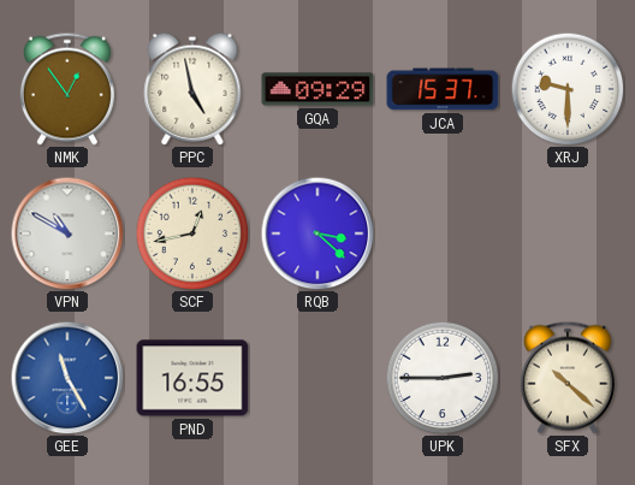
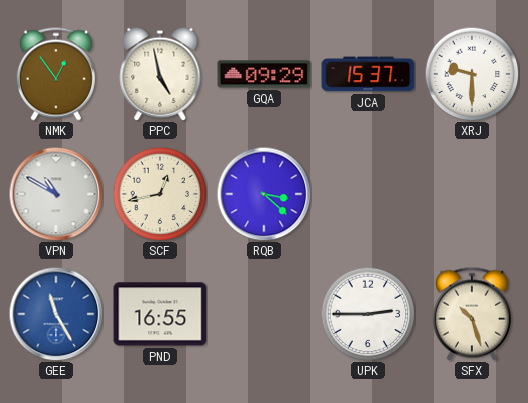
SFX: 10:22 -> 10:27 (472, 314)
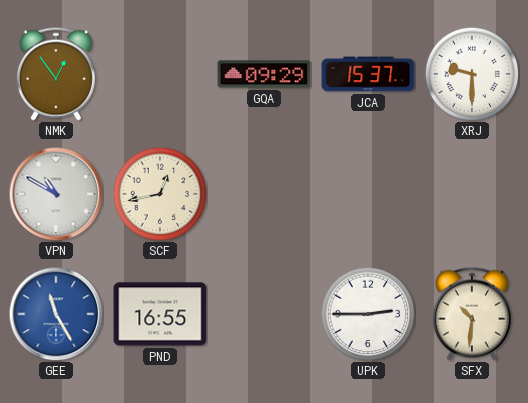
PPC: 4:58 -> none (160, 74)
RQB: 3:22 -> none (264, 194)
SFX: 10:27 -> 10:31 (472, 314)
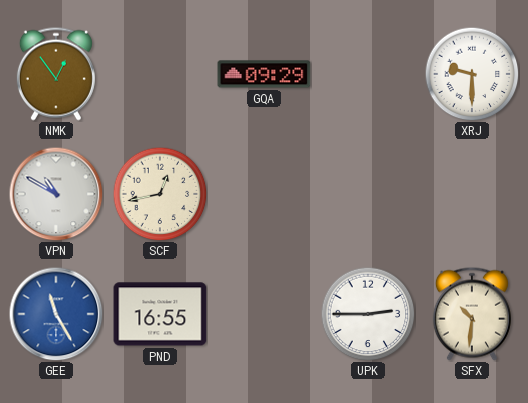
JCA: 15:37 -> none (368, 74)
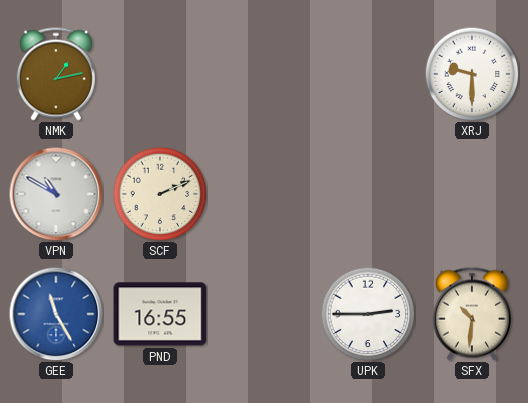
NMK: 12:54 -> 1:13 (56, 74)
GQA: 09:29 -> none (264, 74)
SCF: 12:43 -> 2:11 (160, 194)
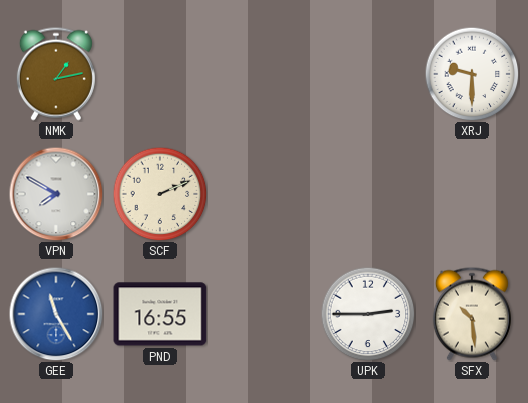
VPN: 10:50 -> 7:50 (56, 194)
SFX: 10:31 -> 10:29 (472, 314)
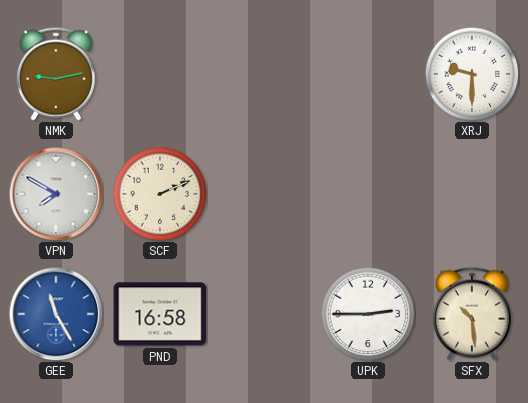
NMK: 1:13 -> 9:13 (56, 74)
PND: 16:55 -> 16:58 (160, 314)
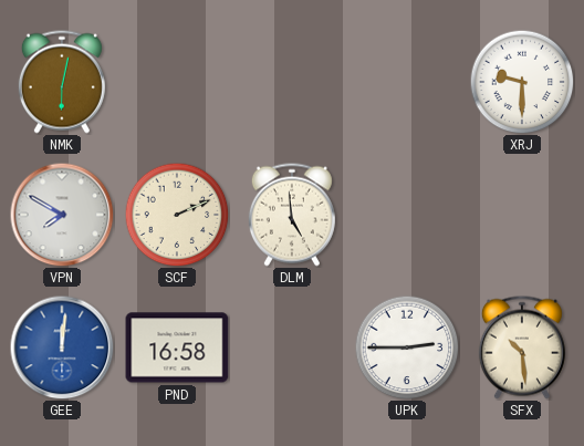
NMK: 9:13 -> 6:02 (62, 82)
DLM: none -> 4:59 (292, 215)
GEE: 11:25 -> 12:01 (62, 348)
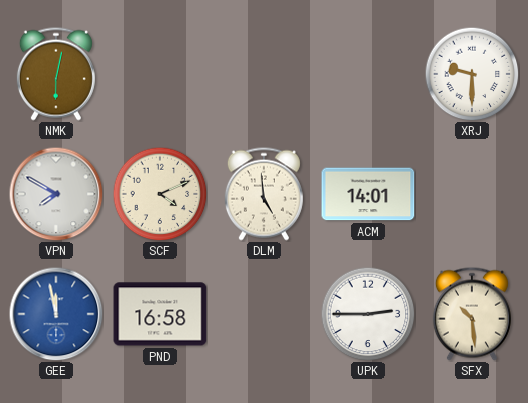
SCF: 2:11 -> 4:11 (160, 194)
ACM: none -> 14:01 (368, 194)
GEE: 12:01 -> 11:58 (56, 314)
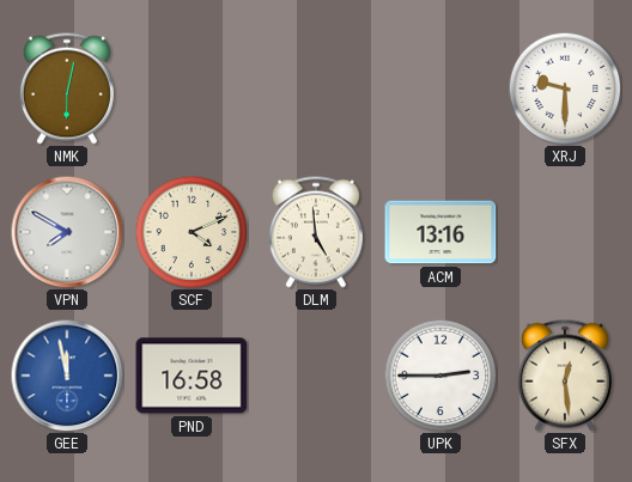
ACM: 14:01 -> 13:16 (440, 232)
SFX: 10:29 -> 12:29 (565, 376)
